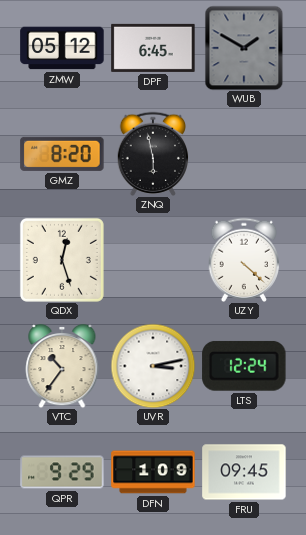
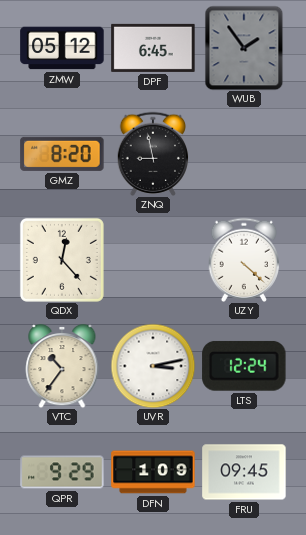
WUB: 1:50 -> 1:54 (244, 48)
ZNQ: 5:58 -> 8:58 (153, 154)
QDX: 12:27 -> 12:23 (62, 260)
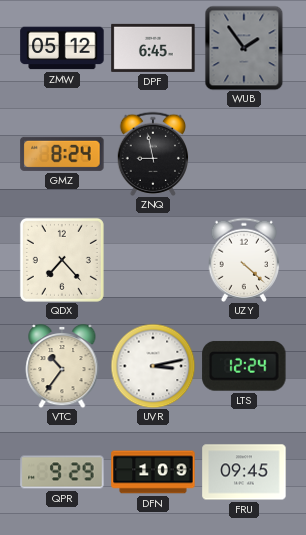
GMZ: 8:20 -> 8:24 (62, 154)
QDX: 12:23 -> 7:23 (62, 260)
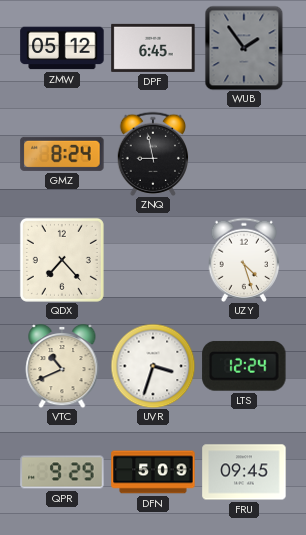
UZY: 4:22 -> 4:27 (244, 260)
VTC: 10:36 -> 10:41 (62, 366)
UVR: 3:13 -> 3:33 (153, 366)
DFN: 1:09 -> 5:09 (153, 472)
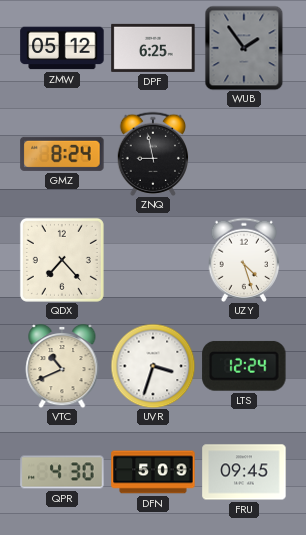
DPF: 6:45 -> 6:25 (153, 48)
QPR: 9:29 -> 4:30 (62, 472)
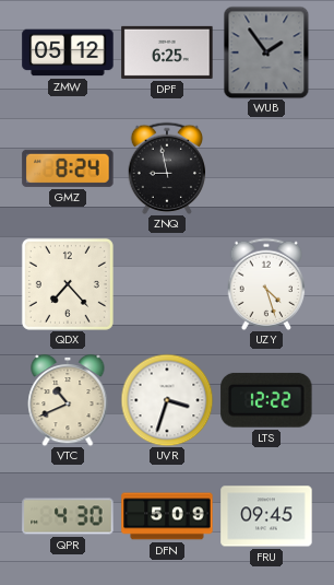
LTS: 12:24 -> 12:22 (266, 400)
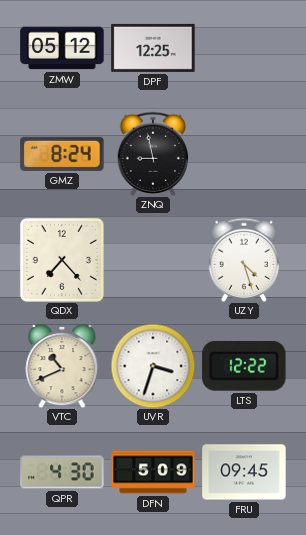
DPF: 6:25 -> 12:25 (153, 48)
WUB: 1:54 -> none (266, 52)
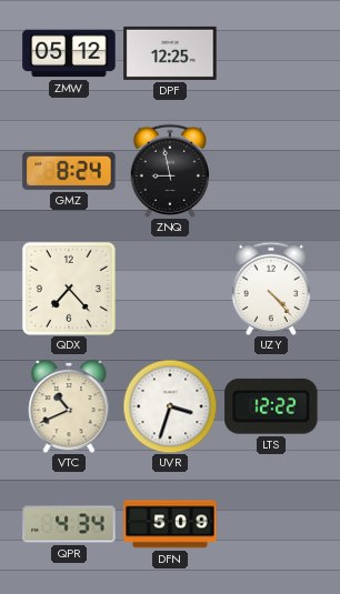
UZY: 4:27 -> 4:23 (271, 289)
QPR: 4:30 -> 4:34 (69, 524)
FRU: 09:45 -> none (244, 472)
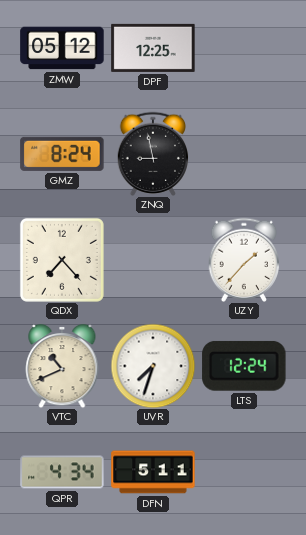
UZY: 4:23 -> 1:37 (244, 260)
UVR: 3:33 -> 7:33 (153, 366)
LTS: 12:22 -> 12:24 (244, 366)
DFN: 5:09 -> 5:11 (153, 472)
